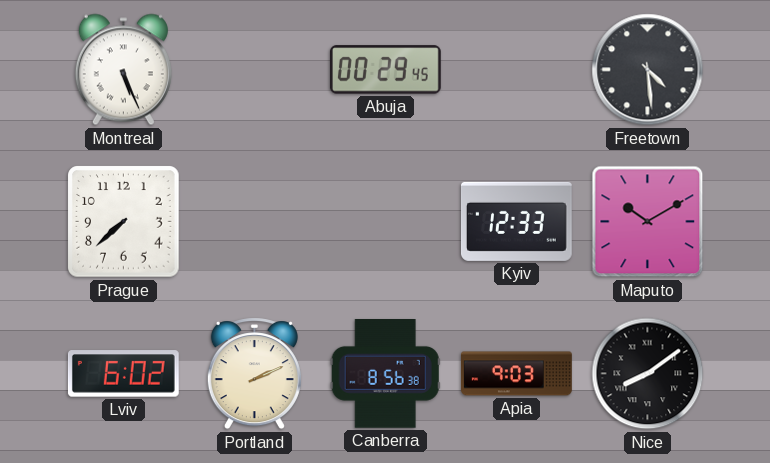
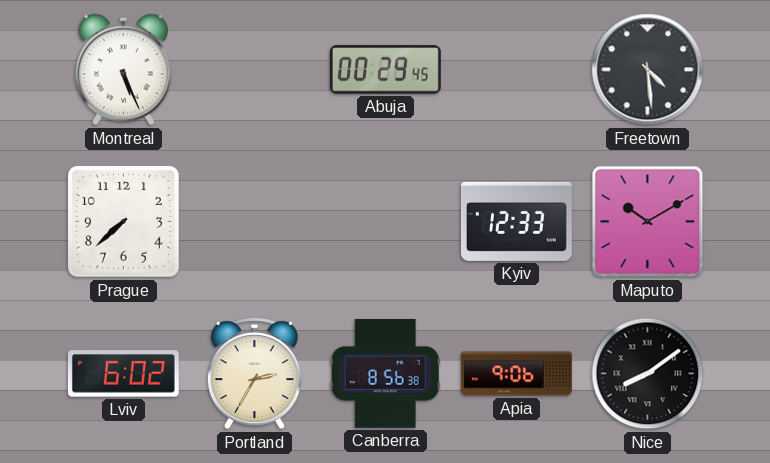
Portland: 2:11 -> 2:35 (254, 374)
Apia: 9:03 -> 9:06 (517, 374)
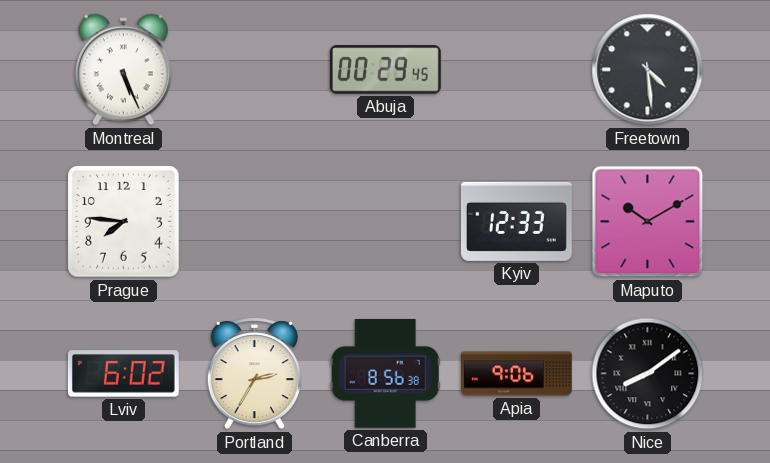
Prague: 7:38 -> 7:46 (124, 222)
